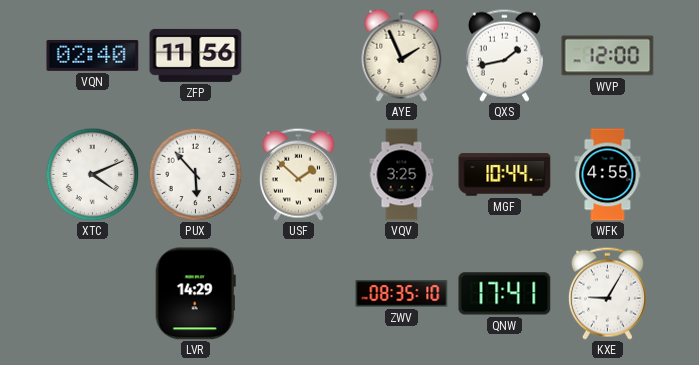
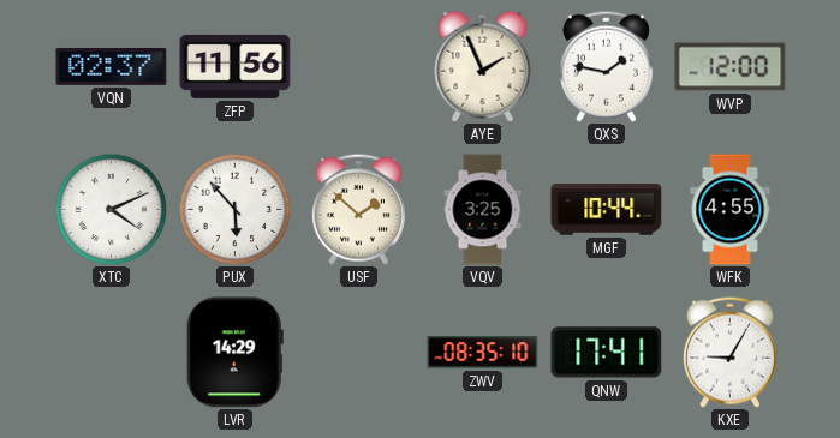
VQN: 02:40 -> 02:37 (112, 66)
QXS: 1:43 -> 1:47 (606, 66)
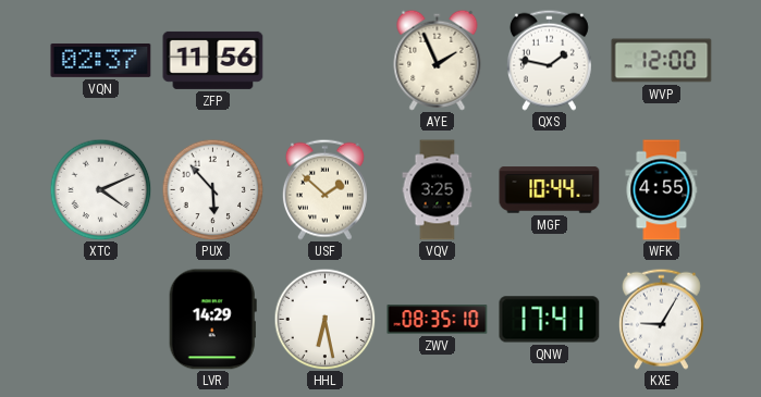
HHL: none -> 6:28 (324, 319)
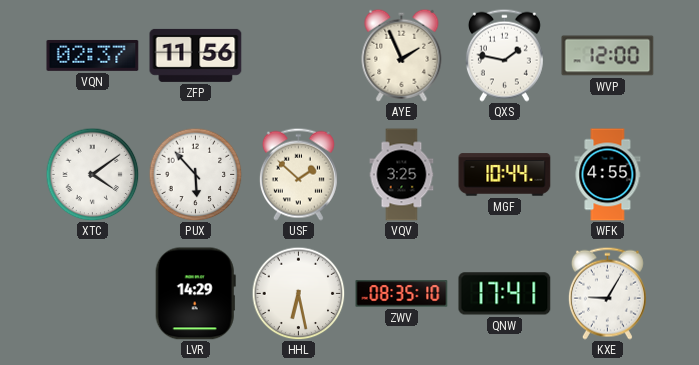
XTC: 4:11 -> 4:09 (92, 174)
